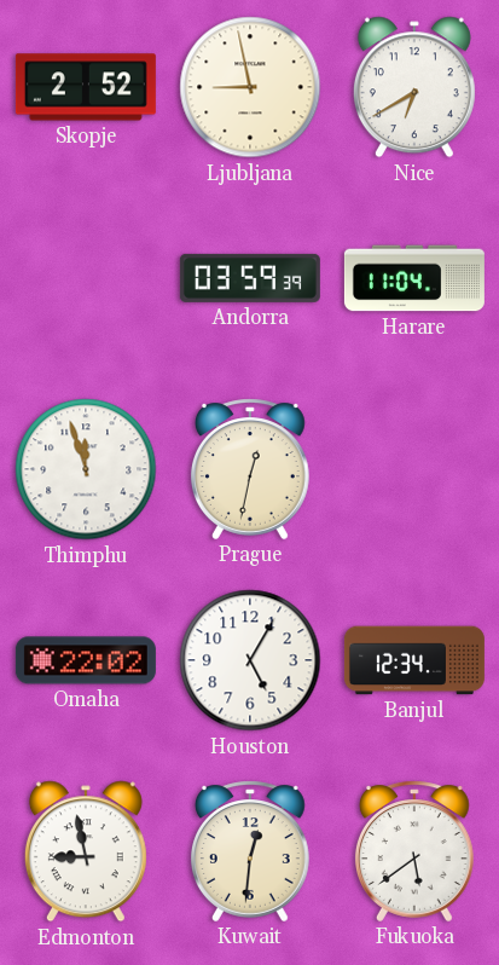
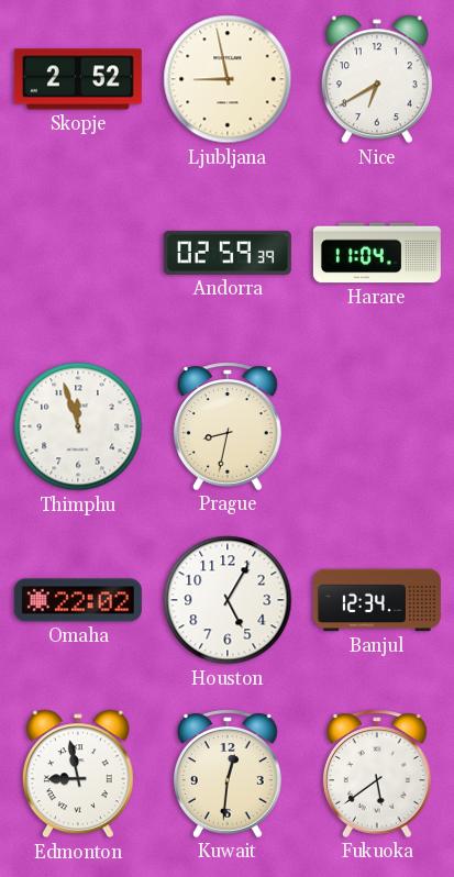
Andorra: 03:59 -> 02:59 (228, 253)
Prague: 12:32 -> 8:32 (228, 426)
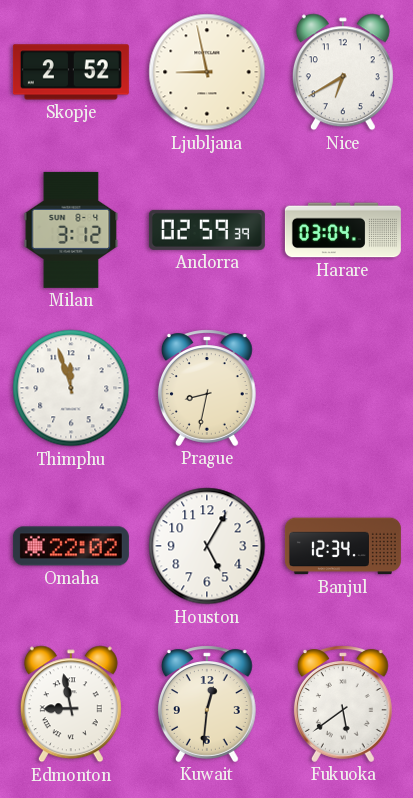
Milan: none -> 3:12 (71, 230)
Harare: 11:04 -> 03:04 (343, 230)
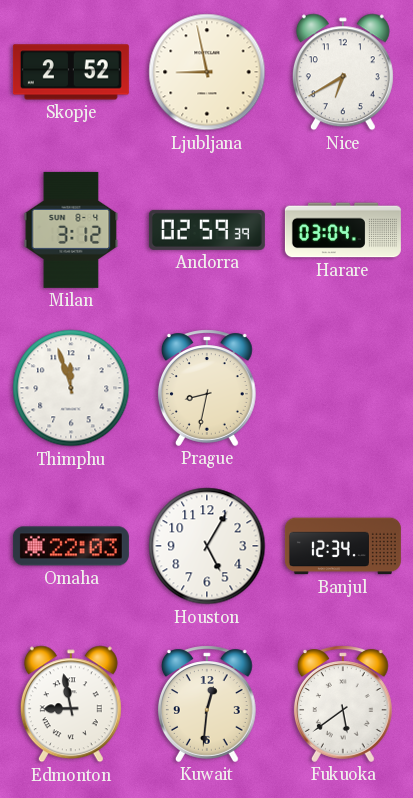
Omaha: 22:02 -> 22:03 (71, 546)
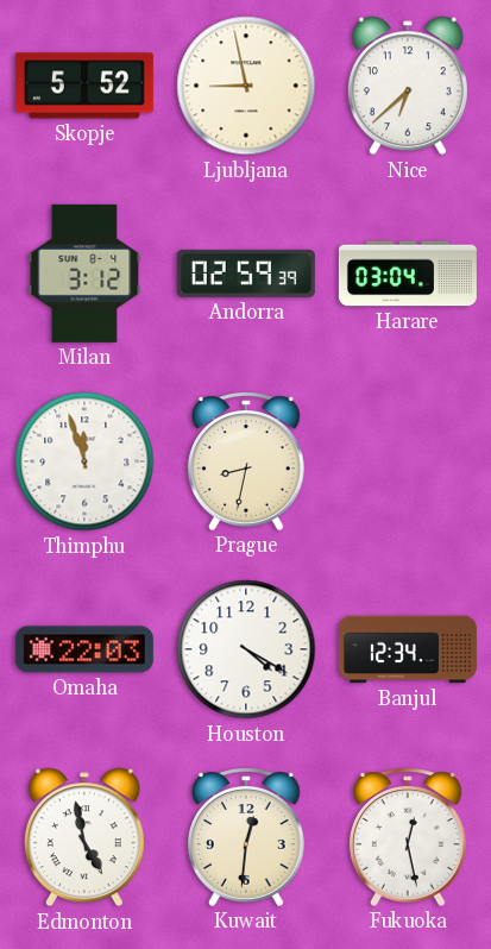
Skopje: 2:52 -> 5:52 (84, 86)
Nice: 6:40 -> 6:38 (408, 86)
Houston: 5:05 -> 4:20 (246, 649)
Edmonton: 8:58 -> 4:58 (84, 837)
Fukuoka: 5:39 -> 12:28 (408, 837)
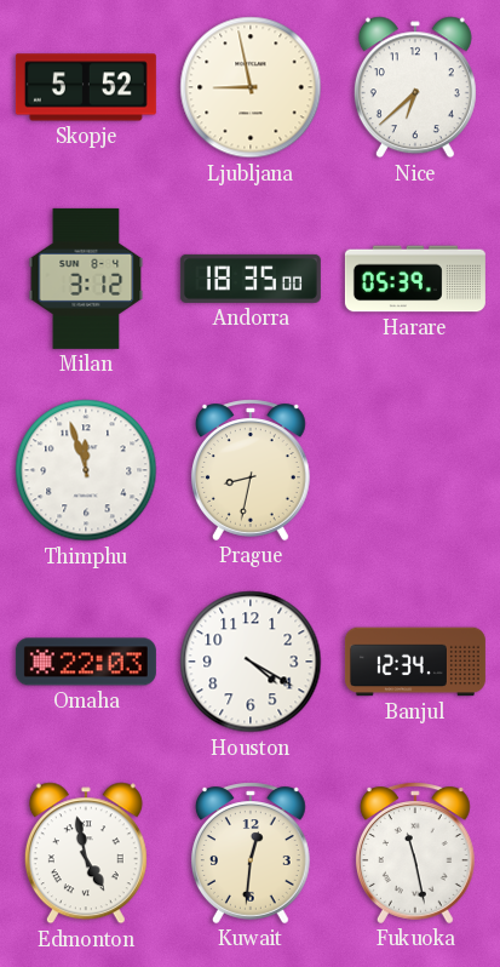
Andorra: 02:59 -> 18:35 (251, 279)
Harare: 03:04 -> 05:39 (415, 279)
Fukuoka: 12:28 -> 11:28 (415, 853)
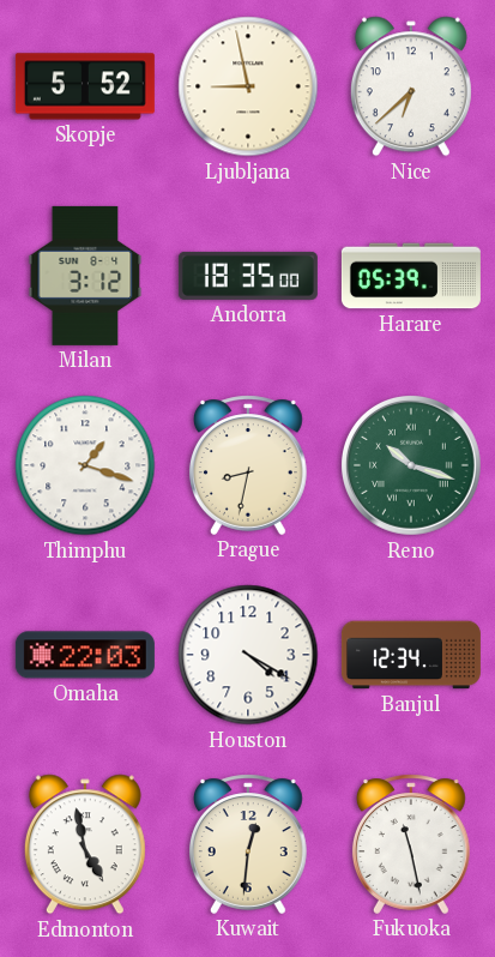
Thimphu: 11:57 -> 1:18 (85, 465)
Reno: none -> 10:18 (411, 465)
